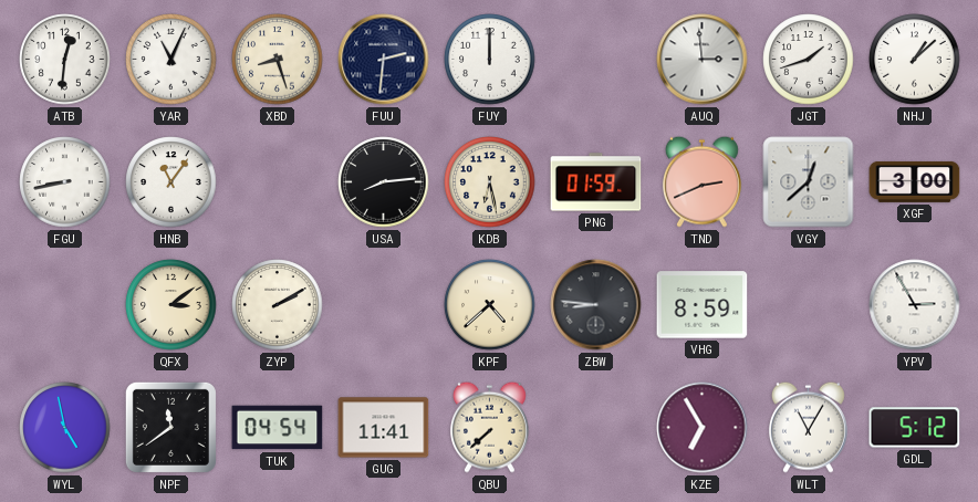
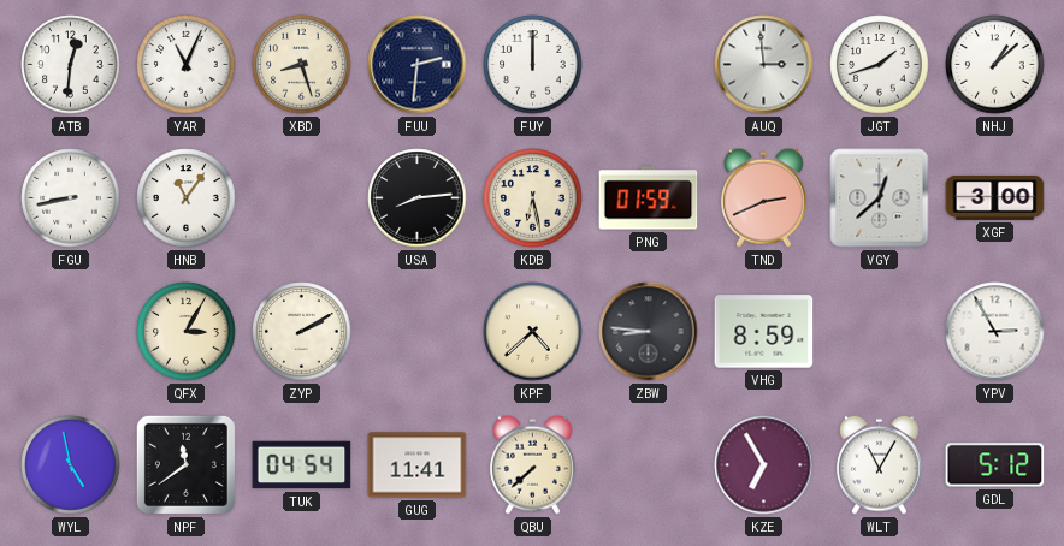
QFX: 3:09 -> 3:05 (187, 332)
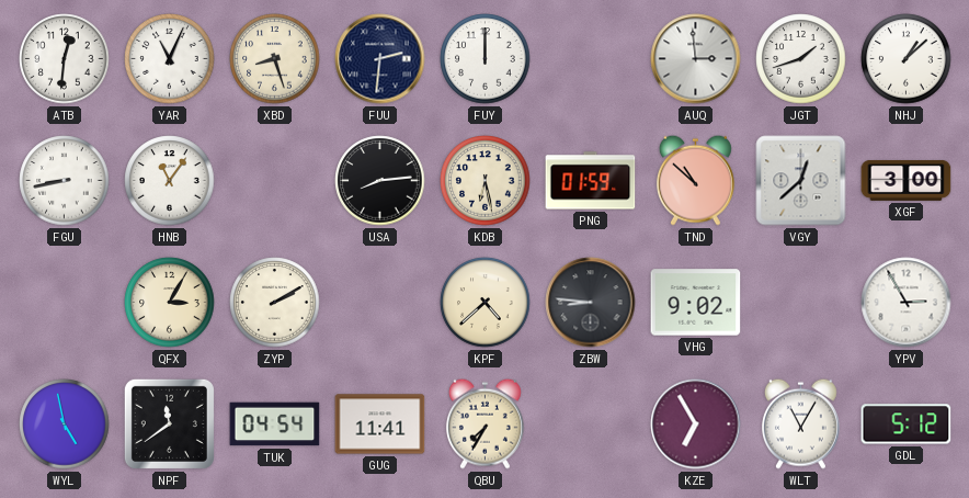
TND: 2:41 -> 10:52 (695, 180)
VHG: 8:59 -> 9:02 (696, 303)
QBU: 7:38 -> 7:35 (485, 423)
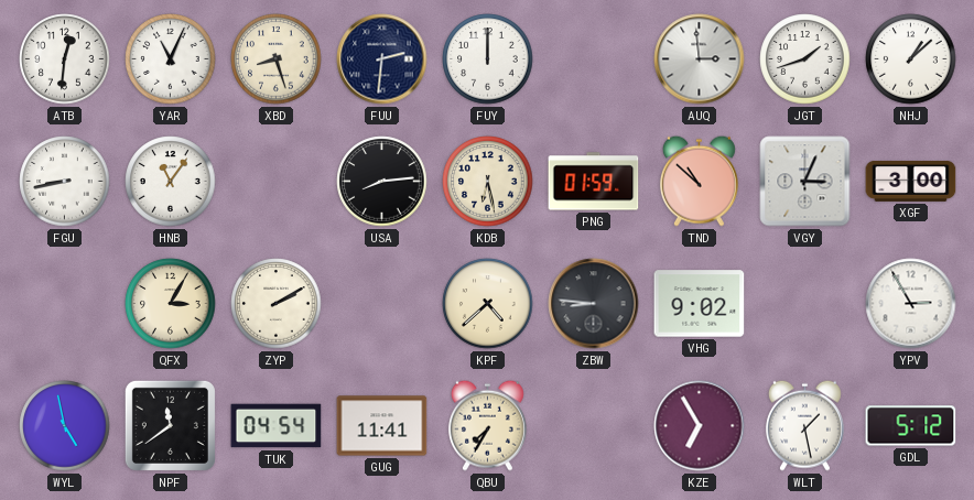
VGY: 12:38 -> 3:04 (805, 182)
WLT: 11:05 -> 1:28 (804, 425)
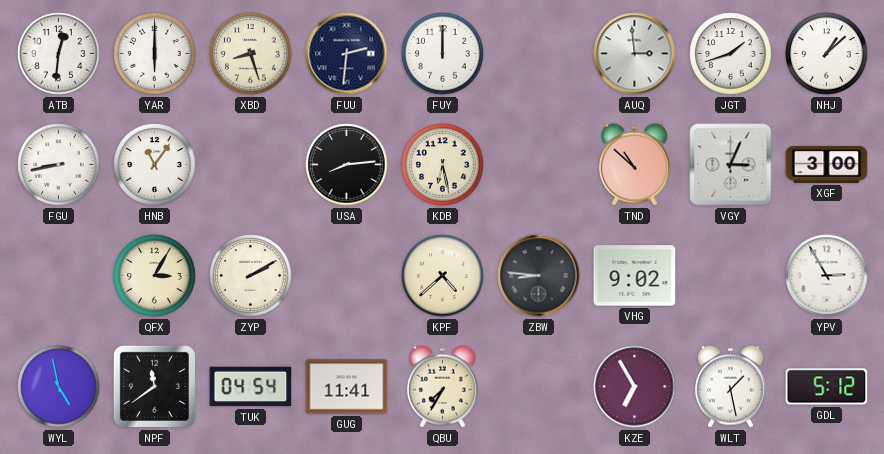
YAR: 11:04 -> 6:00 (155, 54)
PNG: 01:59 -> none (594, 182)
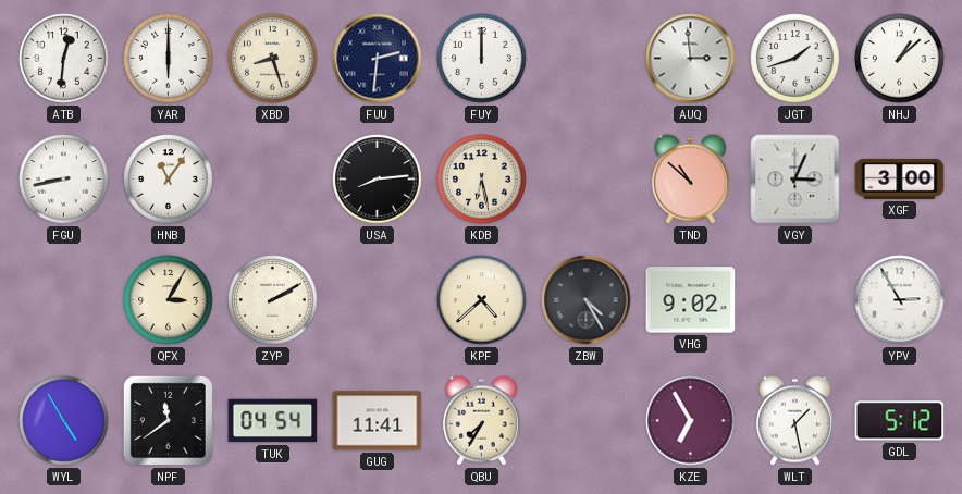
ZBW: 8:46 -> 4:25 (587, 300)
WYL: 4:58 -> 4:55 (64, 421)
